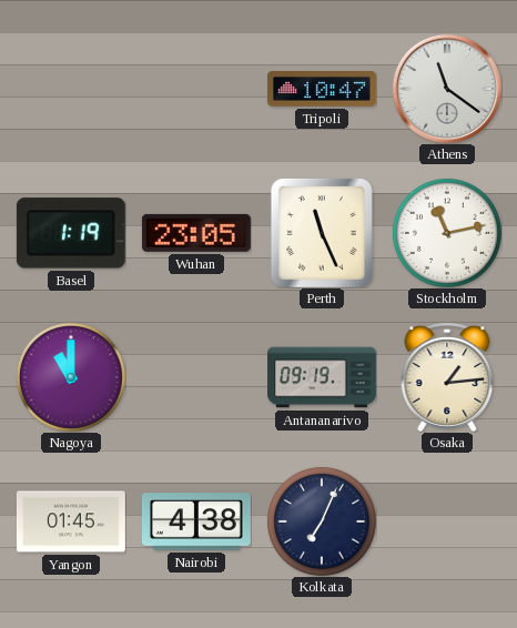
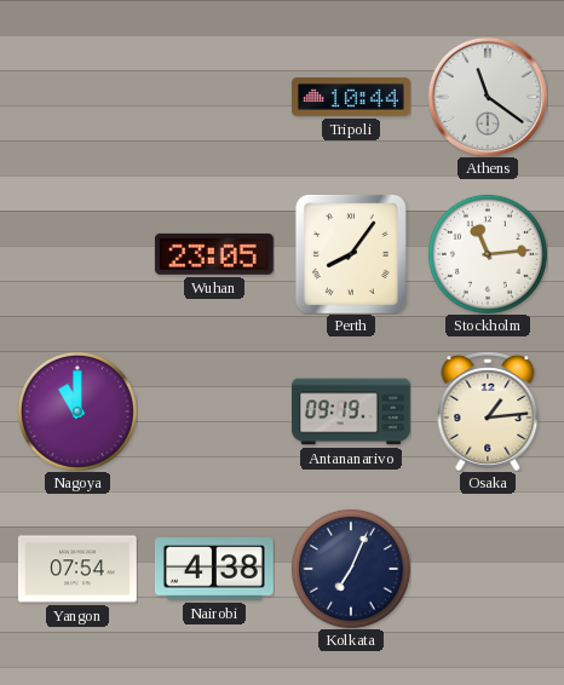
Tripoli: 10:47 -> 10:44 (351, 98)
Basel: 1:19 -> none (71, 233)
Perth: 11:26 -> 8:06 (351, 254)
Stockholm: 11:13 -> 11:14 (488, 254)
Yangon: 01:45 -> 07:54 (77, 569)
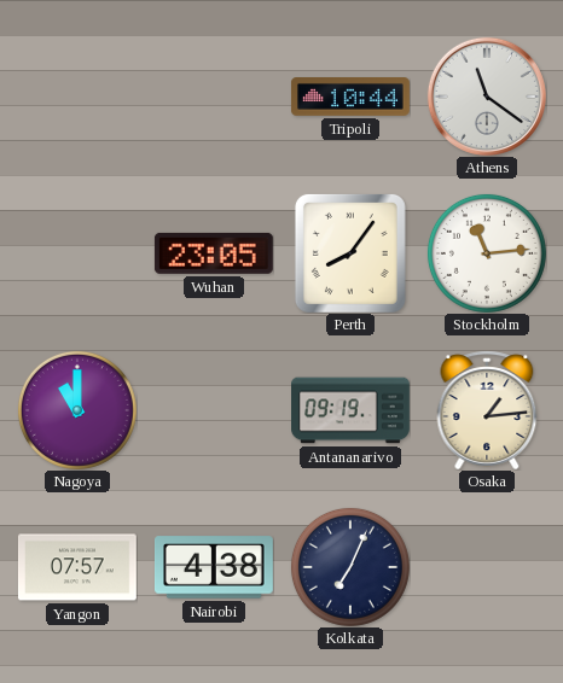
Yangon: 07:54 -> 07:57 (77, 567)
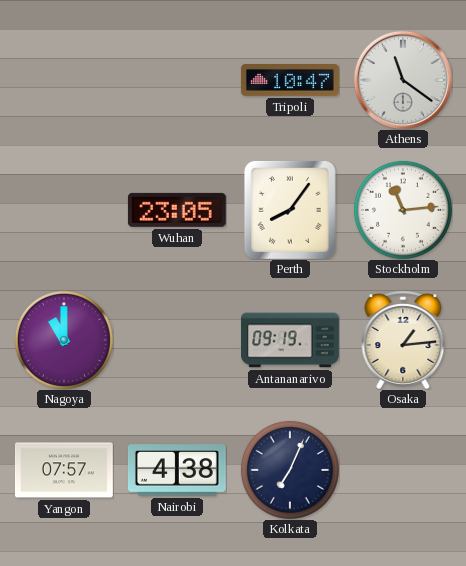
Tripoli: 10:44 -> 10:47 (290, 81)
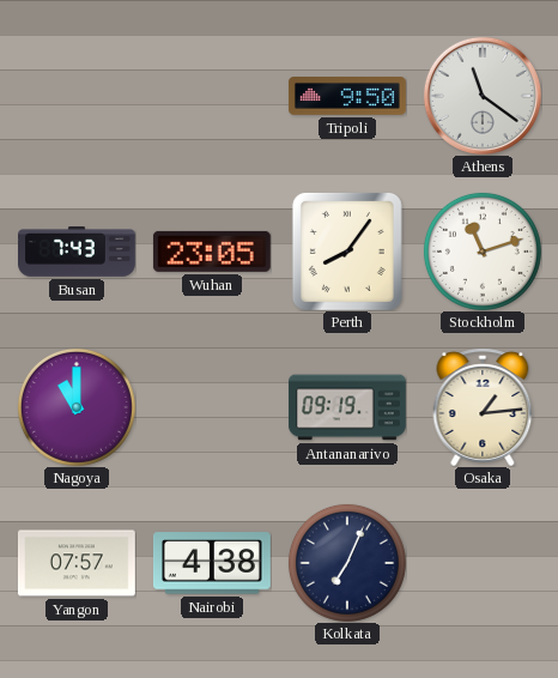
Tripoli: 10:47 -> 9:50 (347, 97)
Busan: none -> 7:43 (78, 252)
Stockholm: 11:14 -> 11:12 (483, 252)
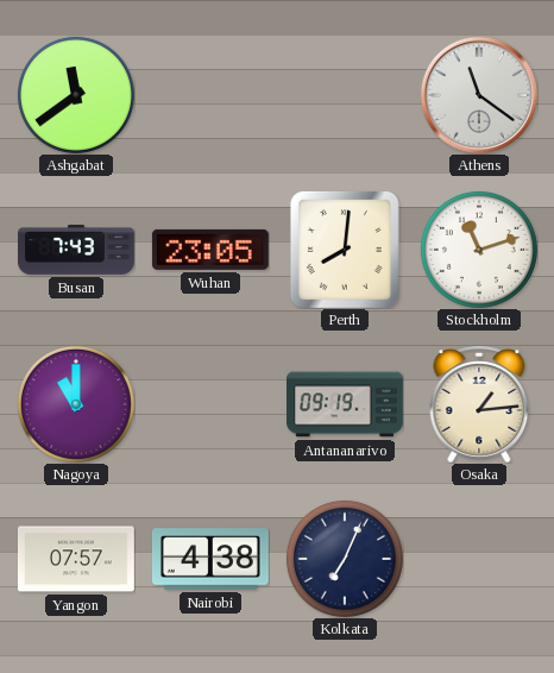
Ashgabat: none -> 11:39 (76, 95)
Tripoli: 9:50 -> none (347, 97)
Perth: 8:06 -> 8:01 (345, 250)
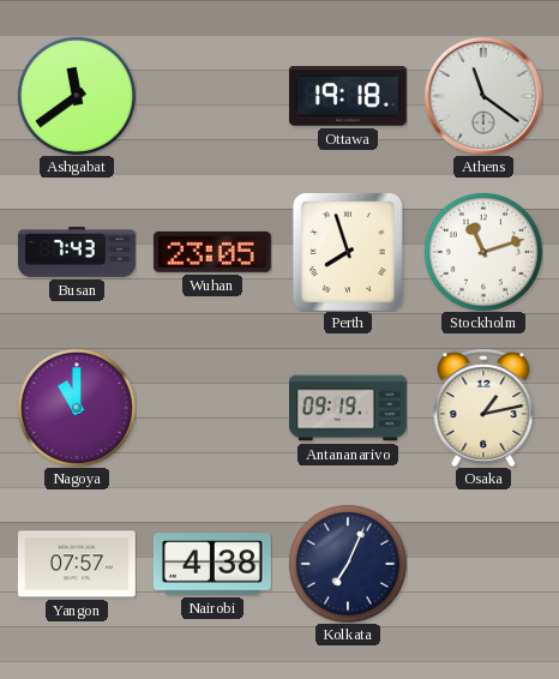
Ottawa: none -> 19:18 (348, 96)
Perth: 8:01 -> 7:57 (348, 252)
Osaka: 1:14 -> 1:13 (483, 408)
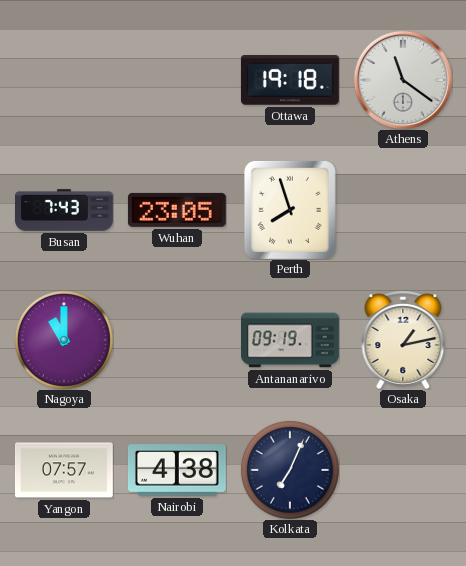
Ashgabat: 11:39 -> none (77, 96)
Stockholm: 11:12 -> none (483, 252)
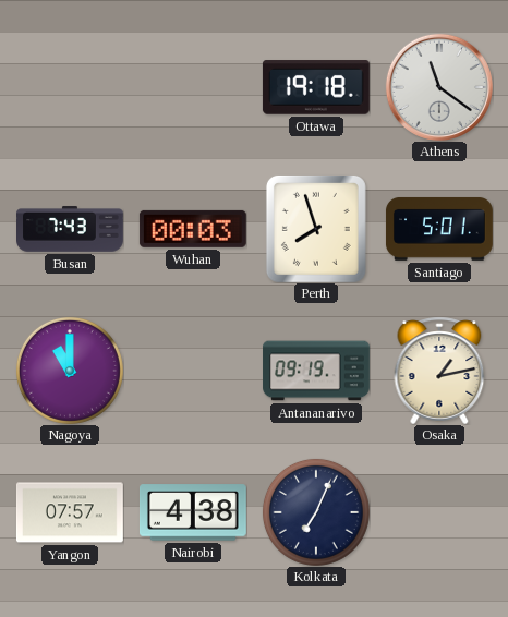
Wuhan: 23:05 -> 00:03 (193, 229)
Santiago: none -> 5:01 (439, 229)
